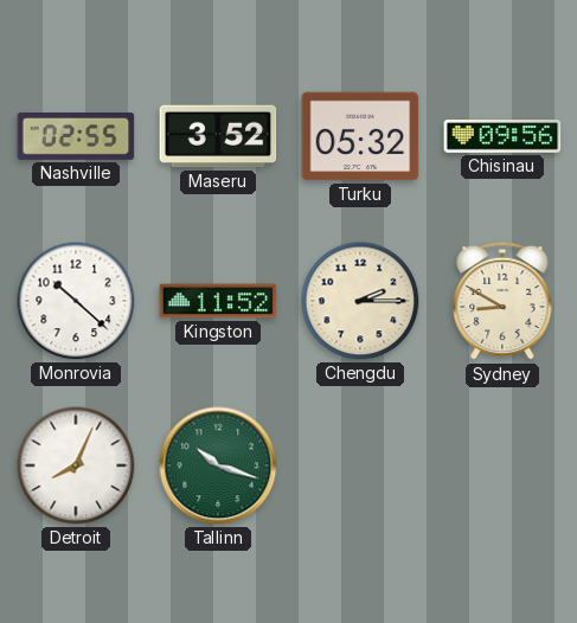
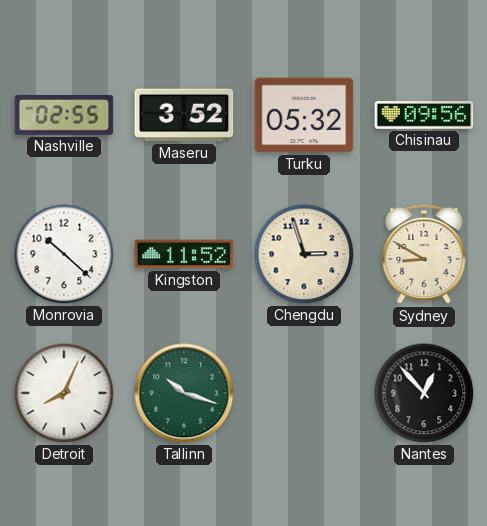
Chengdu: 2:15 -> 2:57 (304, 254)
Nantes: none -> 12:53 (424, 393)
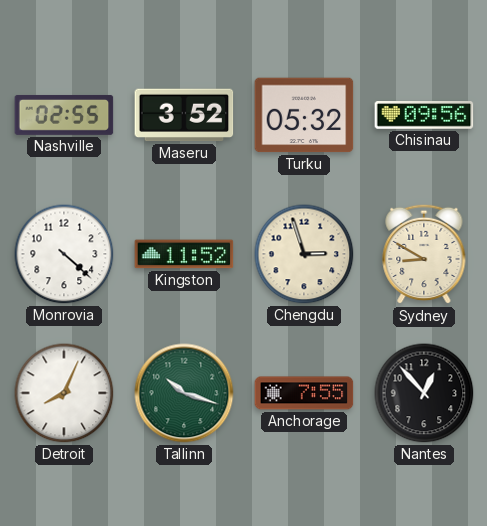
Monrovia: 10:22 -> 4:22 (64, 254)
Anchorage: none -> 7:55 (304, 393)
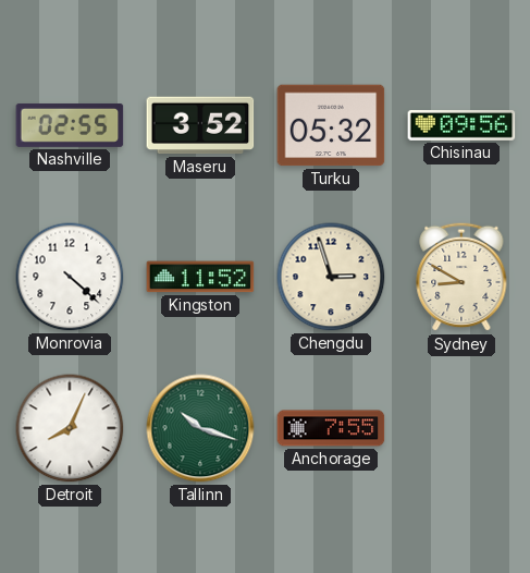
Nantes: 12:53 -> none (424, 393)
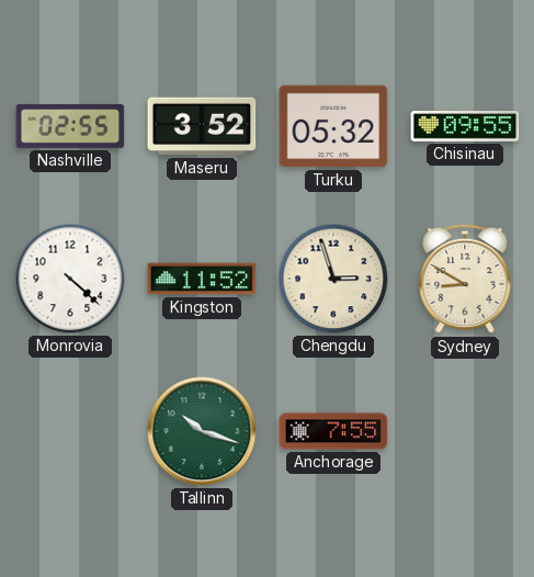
Chisinau: 09:56 -> 09:55 (465, 126)
Detroit: 8:04 -> none (70, 428)
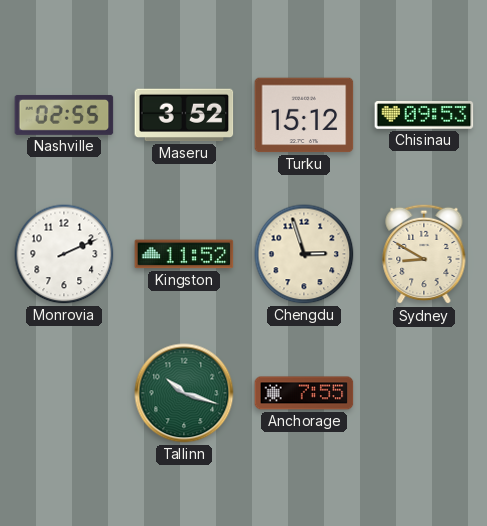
Turku: 05:32 -> 15:12 (304, 115)
Chisinau: 09:55 -> 09:53 (424, 115)
Monrovia: 4:22 -> 2:11 (64, 254)
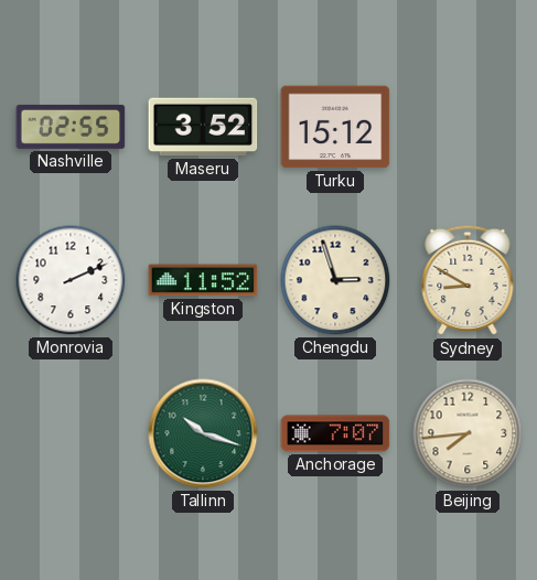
Chisinau: 09:53 -> none (424, 115)
Anchorage: 7:55 -> 7:07 (335, 433)
Beijing: none -> 7:44 (468, 433)
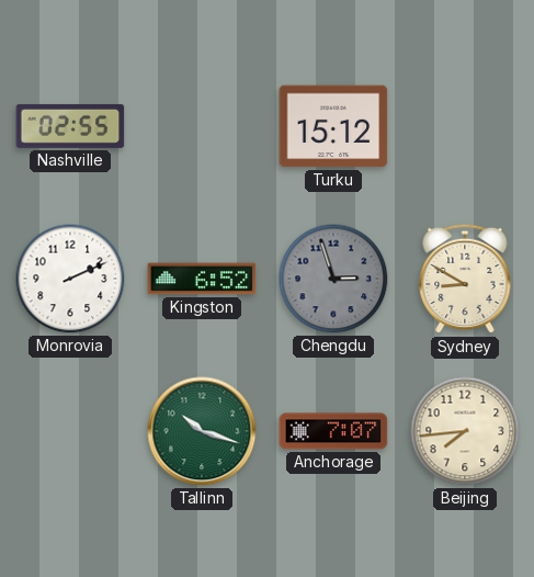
Maseru: 3:52 -> none (203, 127)
Kingston: 11:52 -> 6:52 (202, 279)
Chengdu dial: cream -> grey (333, 279)
